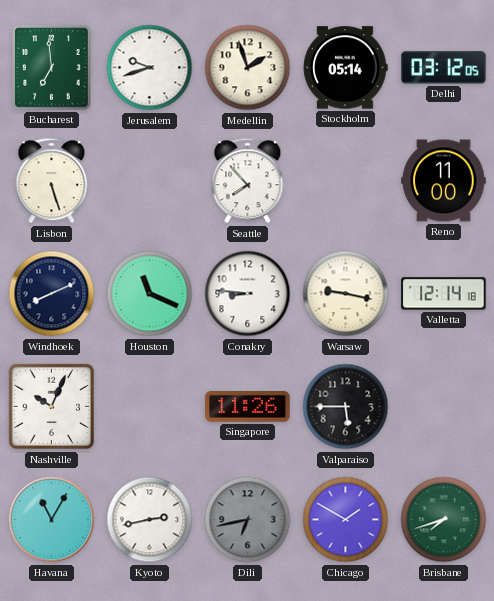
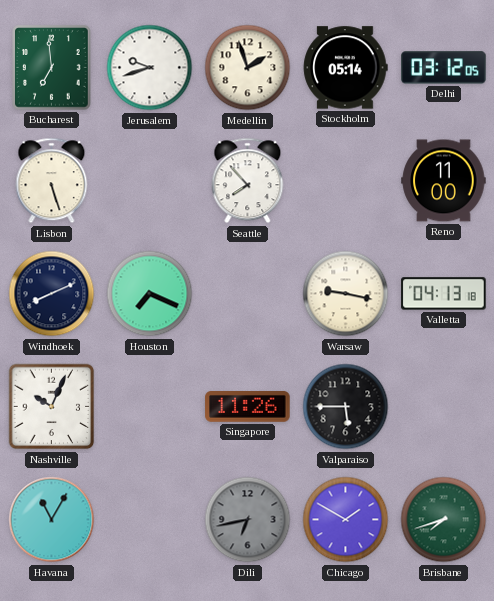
Houston: 11:19 -> 7:19 (150, 294)
Conakry: 8:46 -> none (248, 294)
Valletta: 12:14 -> 04:13 (444, 294)
Kyoto: 2:43 -> none (150, 520)
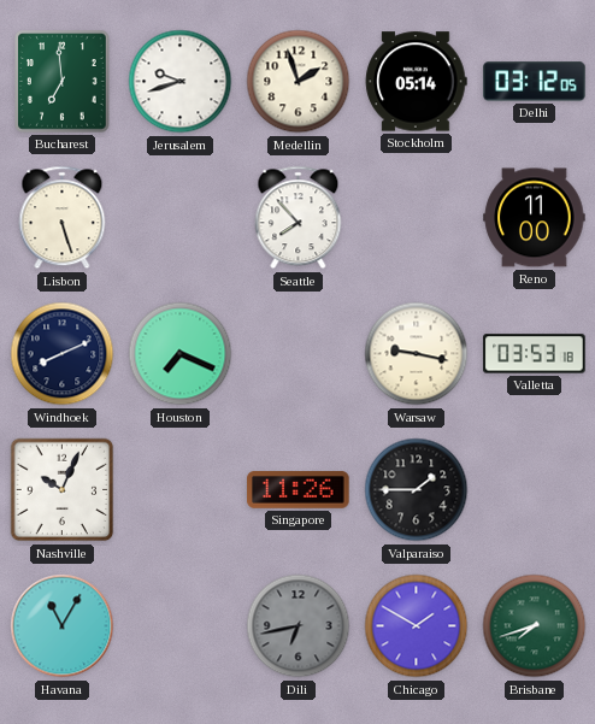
Valletta: 04:13 -> 03:53 (535, 354)
Valparaiso: 5:45 -> 1:45 (417, 490)
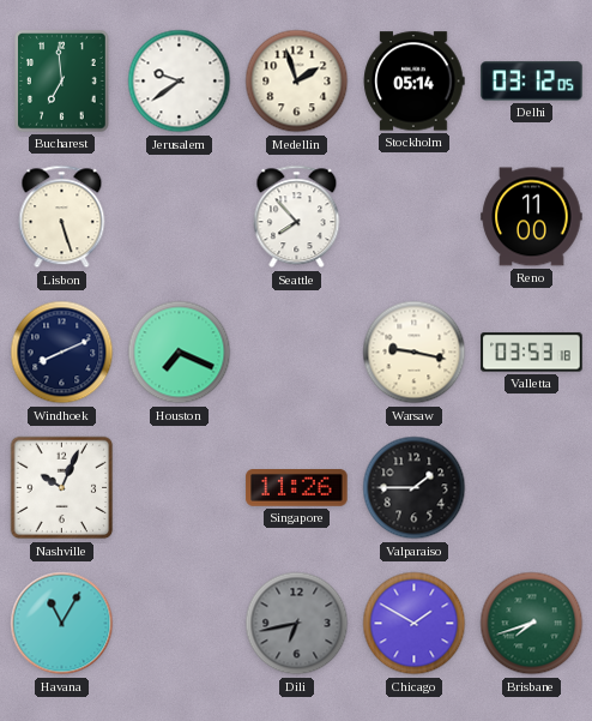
Jerusalem: 9:42 -> 9:39 (180, 82)
